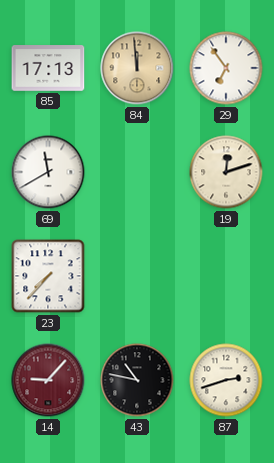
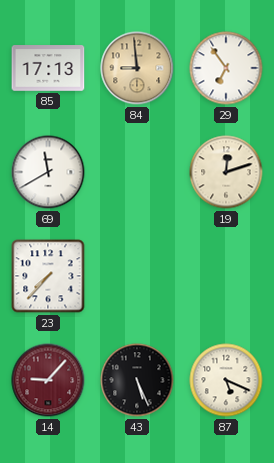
84: 11:59 -> 8:59 (137, 68)
43: 10:47 -> 5:26 (137, 380)
87: 2:42 -> 5:19 (226, 380)
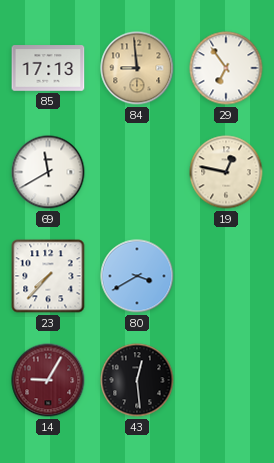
19: 12:12 -> 12:47 (226, 172)
80: none -> 3:40 (137, 276)
14: 9:07 -> 9:05 (48, 380)
43: 5:26 -> 12:29 (137, 380)
87: 5:19 -> none (226, 380)
